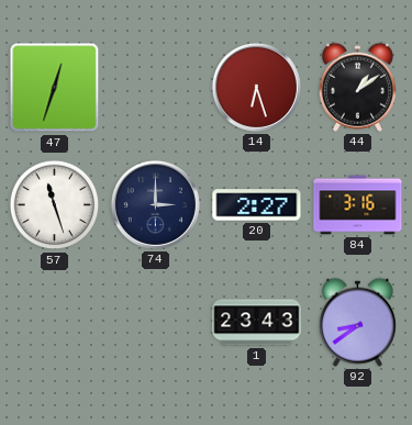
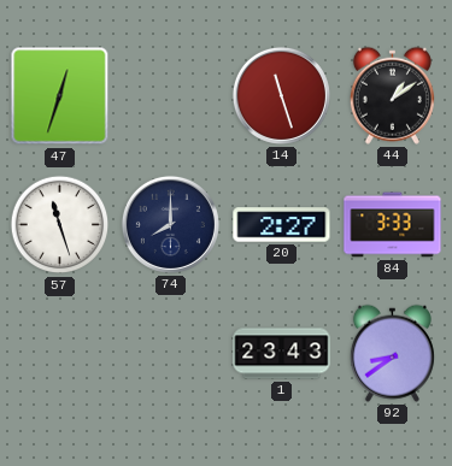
14: 6:27 -> 11:27 (281, 95)
74: 3:00 -> 8:00 (170, 224)
84: 3:16 -> 3:33 (393, 225)
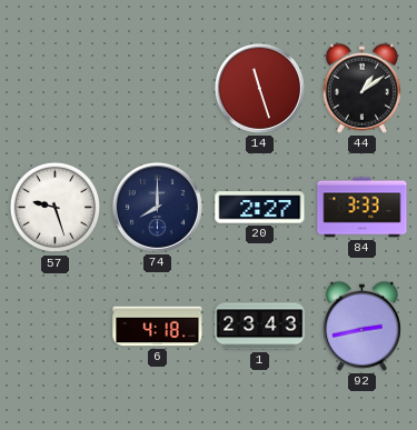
47: 12:33 -> none (60, 96)
57: 11:27 -> 9:27 (56, 208)
6: none -> 4:18 (158, 327)
92: 8:39 -> 2:43 (361, 326)
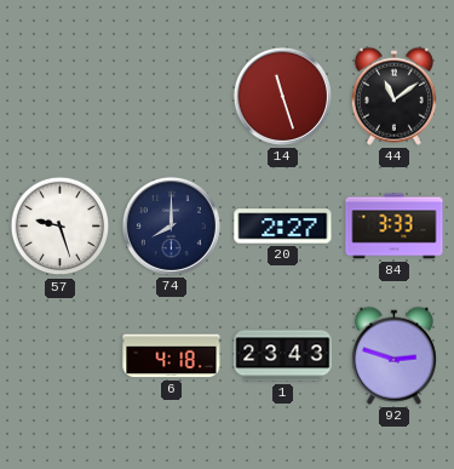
44: 1:09 -> 11:09 (393, 96)
92: 2:43 -> 2:48 (393, 355)
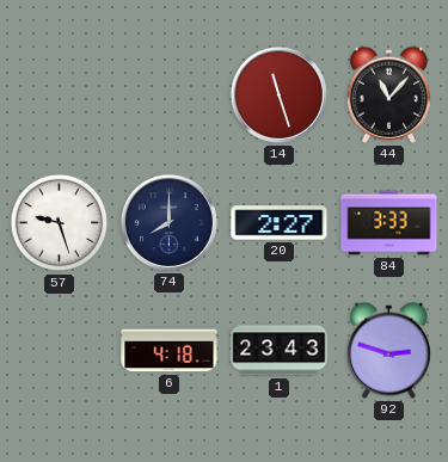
44: 11:09 -> 11:07 (388, 94)
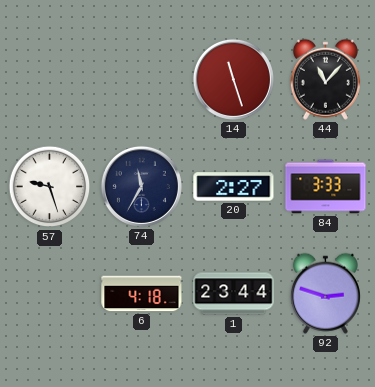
74: 8:00 -> 11:35 (141, 186)
1: 23:43 -> 23:44 (234, 294)
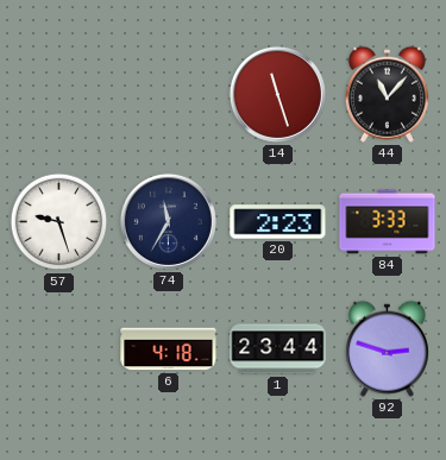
20: 2:27 -> 2:23 (278, 222)
